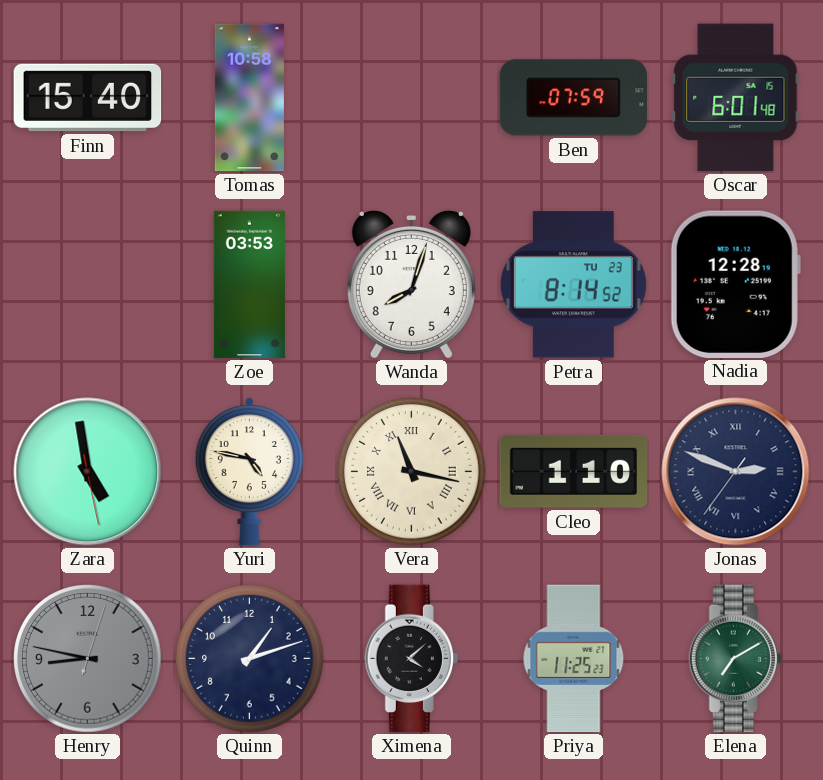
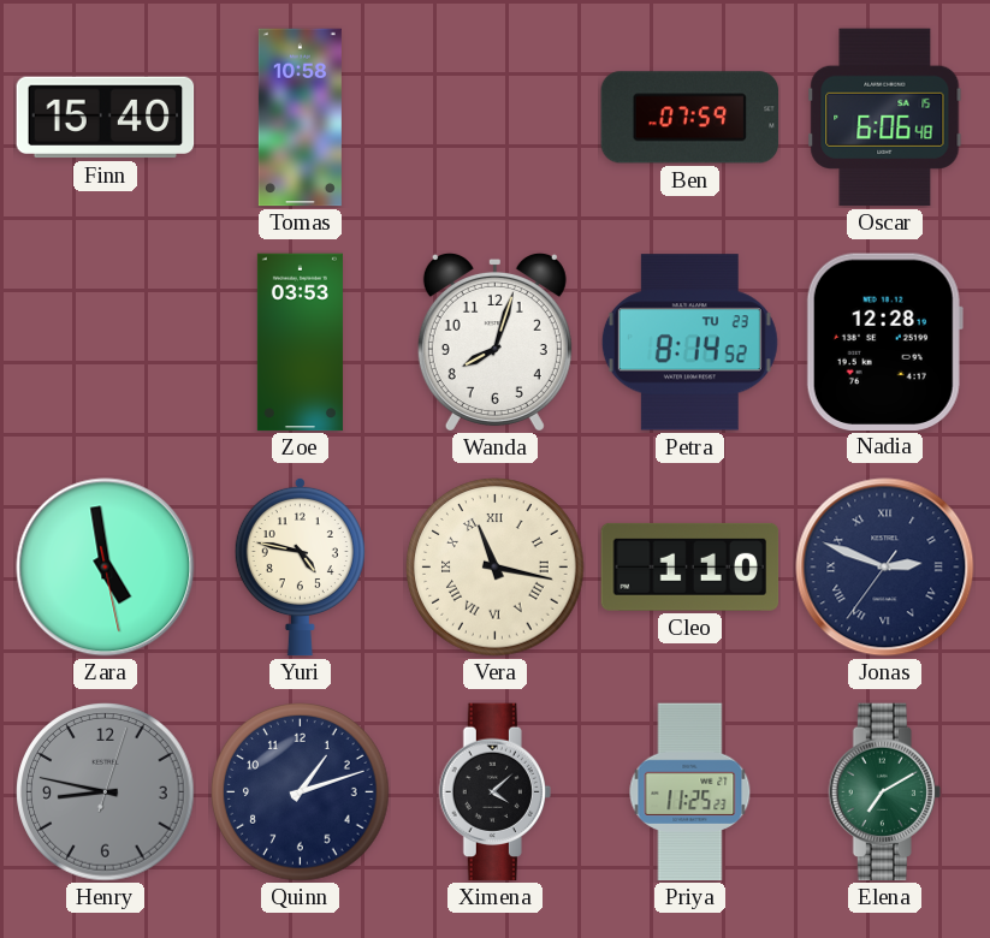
Oscar: 6:01 -> 6:06 (885, 118)
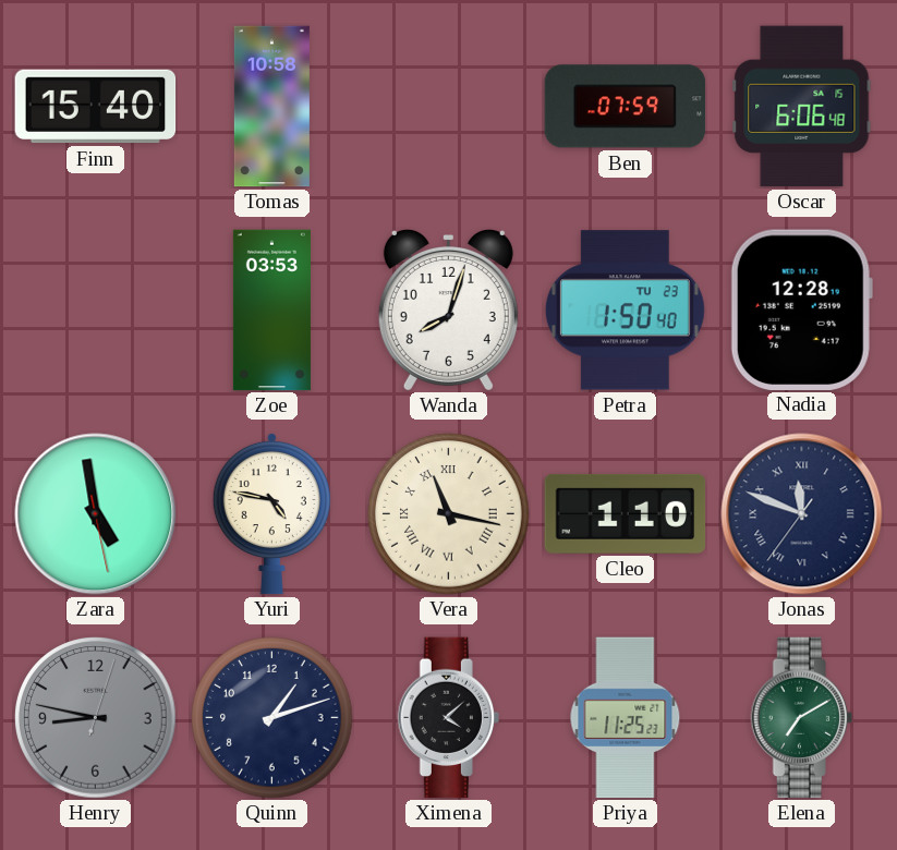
Petra: 8:14 -> 1:50 (625, 311)
Jonas: 2:48 -> 11:48 (802, 514)
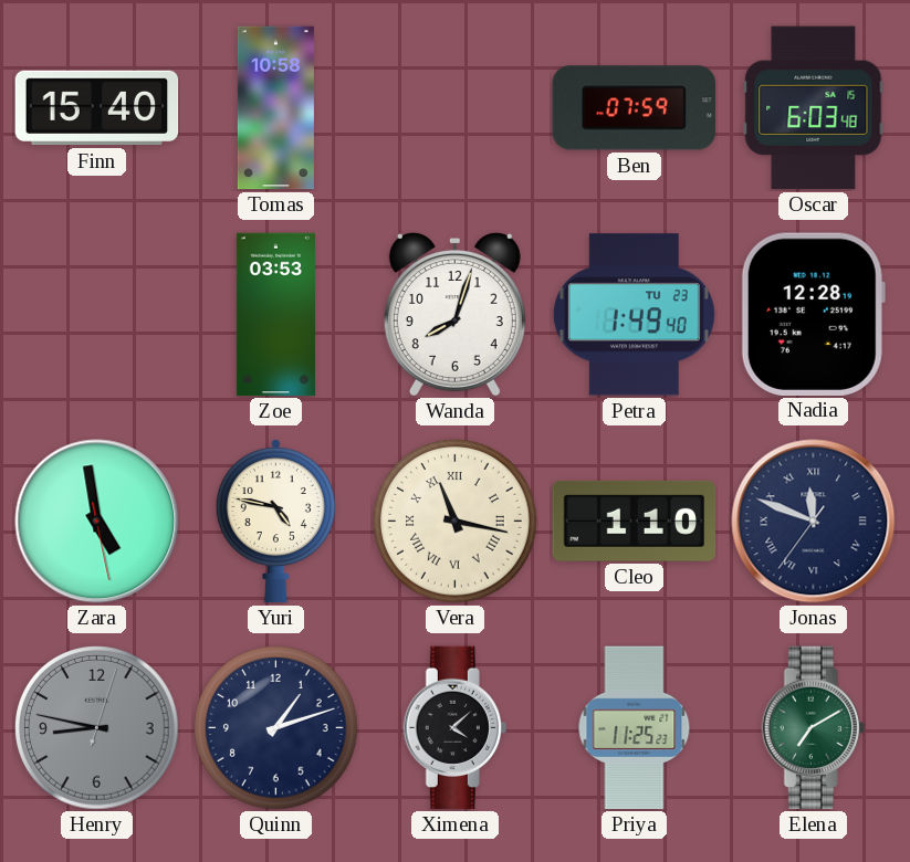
Oscar: 6:06 -> 6:03 (814, 108)
Petra: 1:50 -> 1:49 (634, 315)
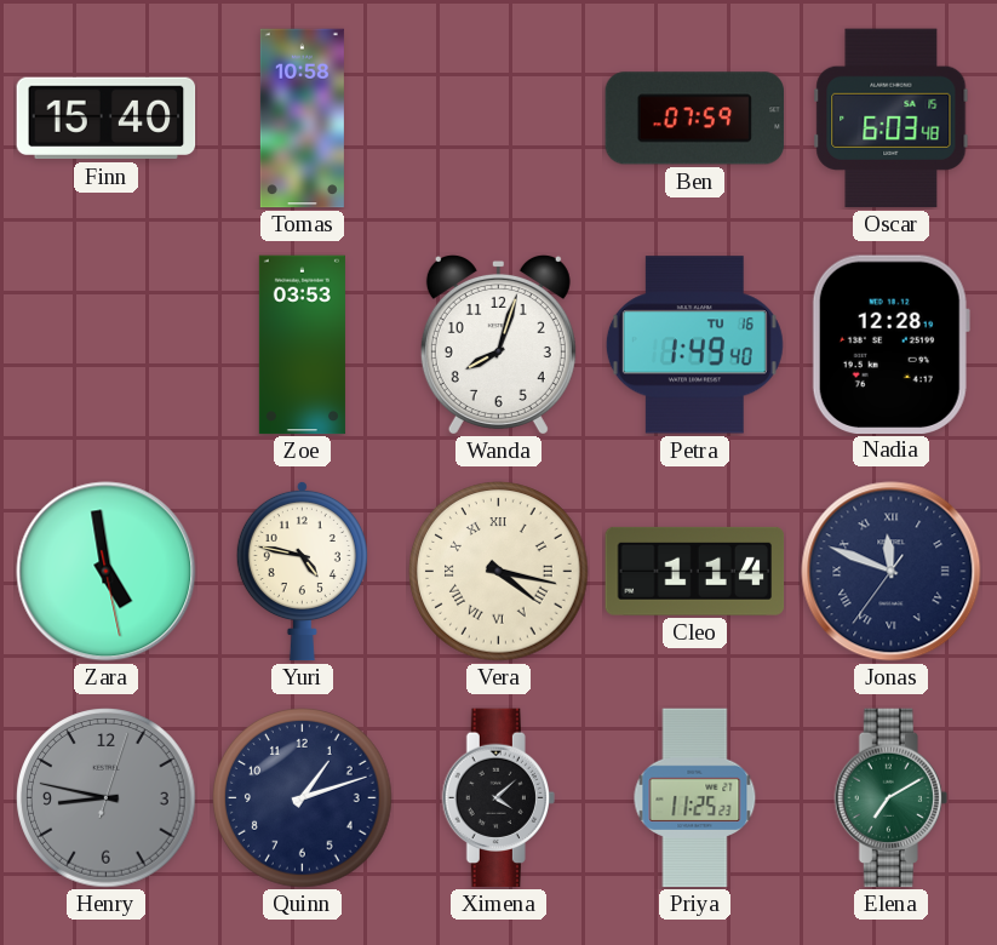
Petra date: TU 23 -> TU 16 (694, 345)
Vera: 11:17 -> 4:17 (499, 572)
Cleo: 1:10 -> 1:14 (695, 571)
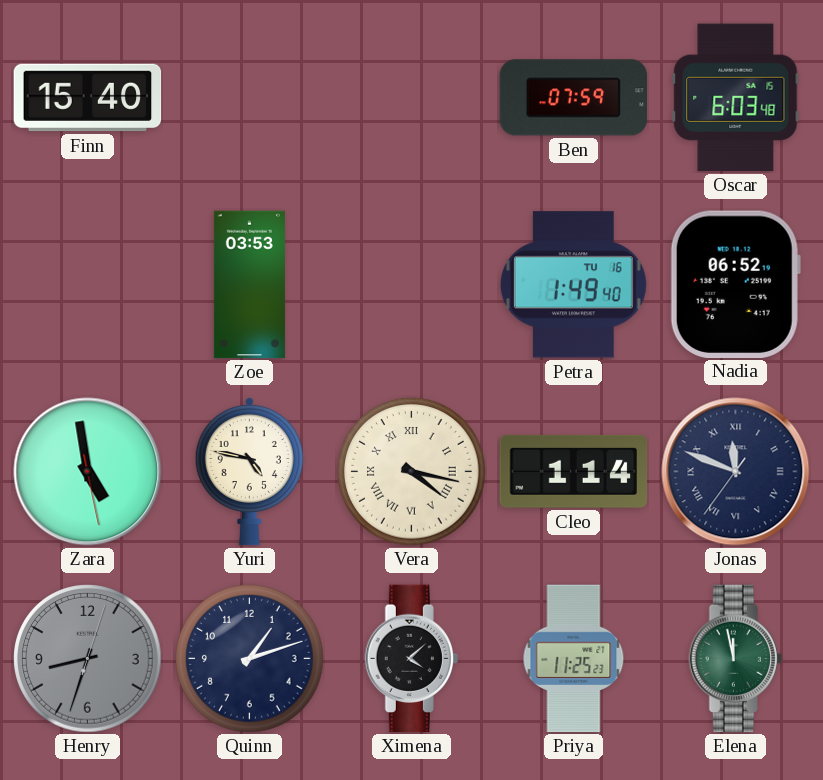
Tomas: 10:58 -> none (302, 119)
Wanda: 8:03 -> none (498, 344)
Nadia: 12:28 -> 06:52 (735, 284)
Henry: 8:47 -> 8:33 (88, 659)
Elena: 7:10 -> 11:58 (735, 659)
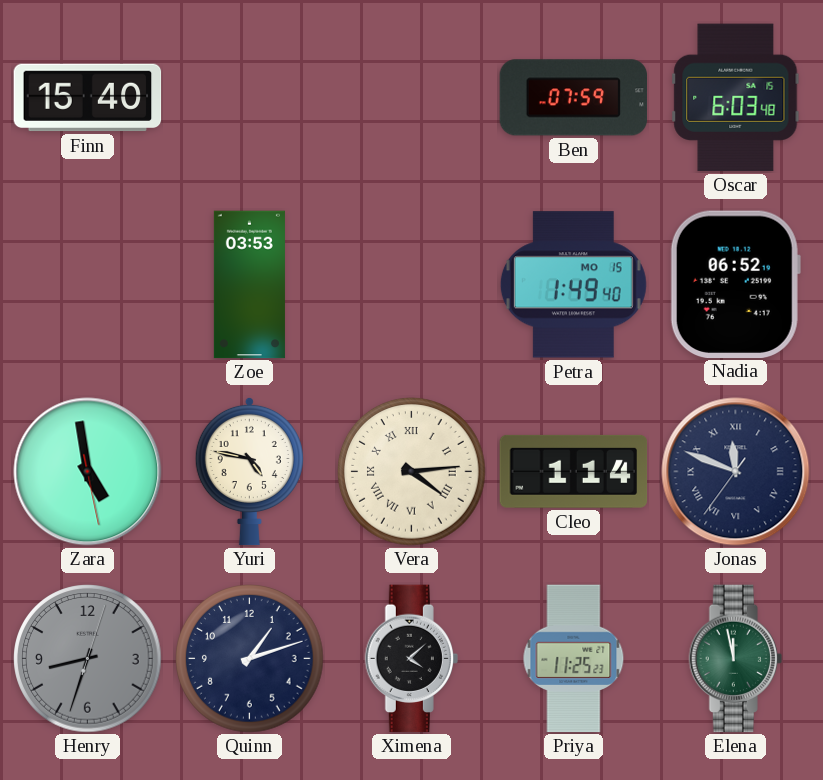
Petra date: TU 16 -> MO 15 (573, 285)
Vera: 4:17 -> 4:14 (412, 472)
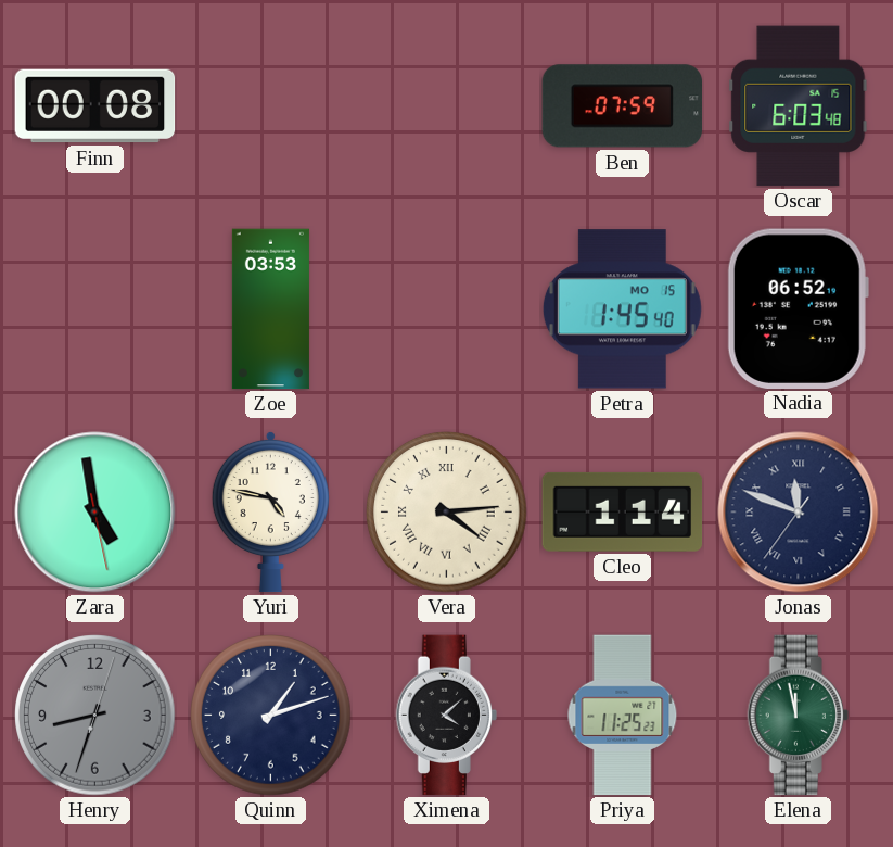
Finn: 15:40 -> 00:08 (95, 106)
Petra: 1:49 -> 1:45 (622, 309)
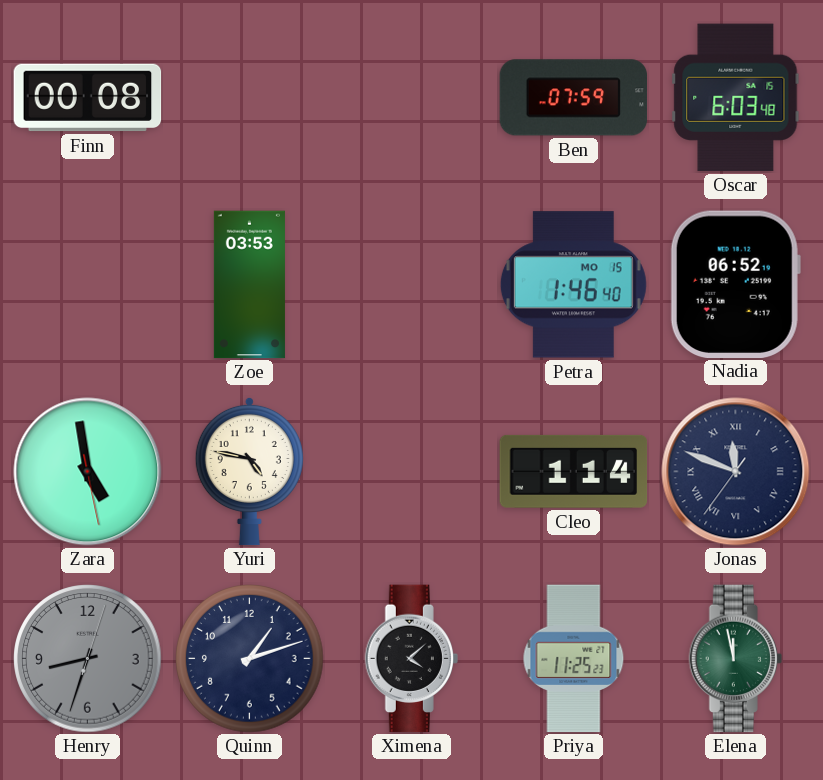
Petra: 1:45 -> 1:46 (573, 285)
Vera: 4:14 -> none (447, 513)
